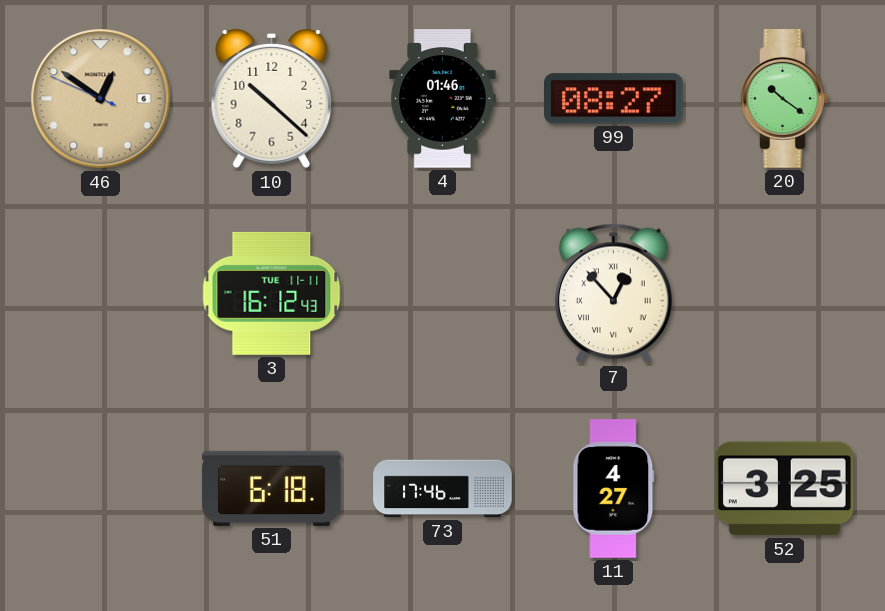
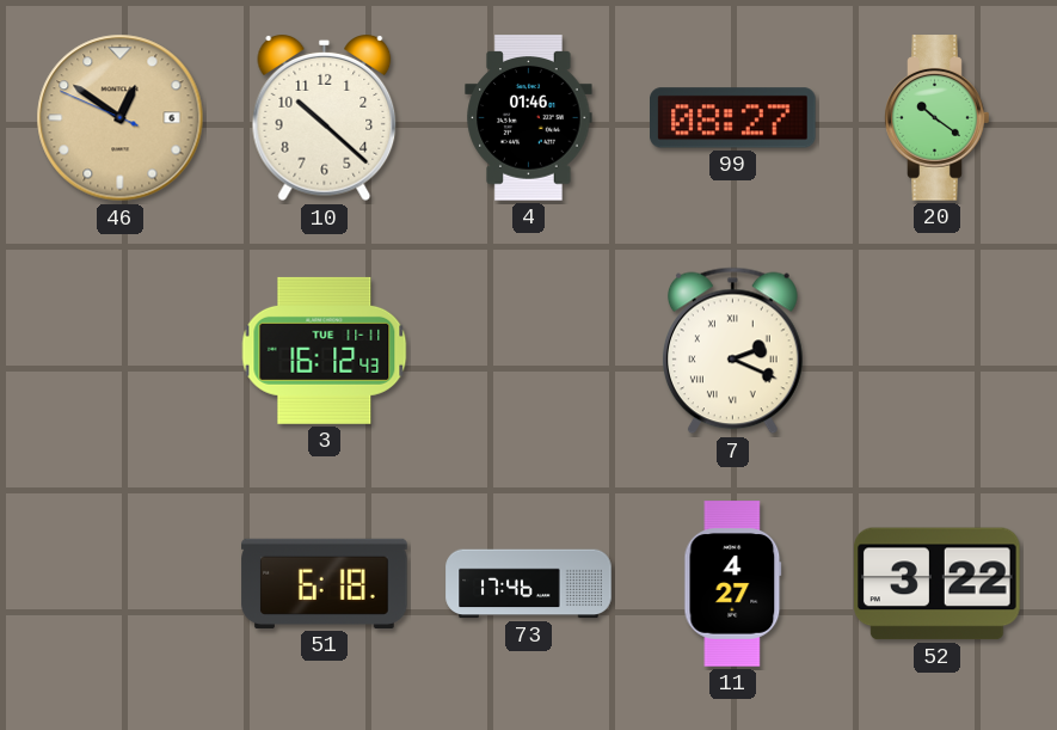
7: 12:53 -> 2:19 (732, 351)
52: 3:25 -> 3:22 (938, 584)
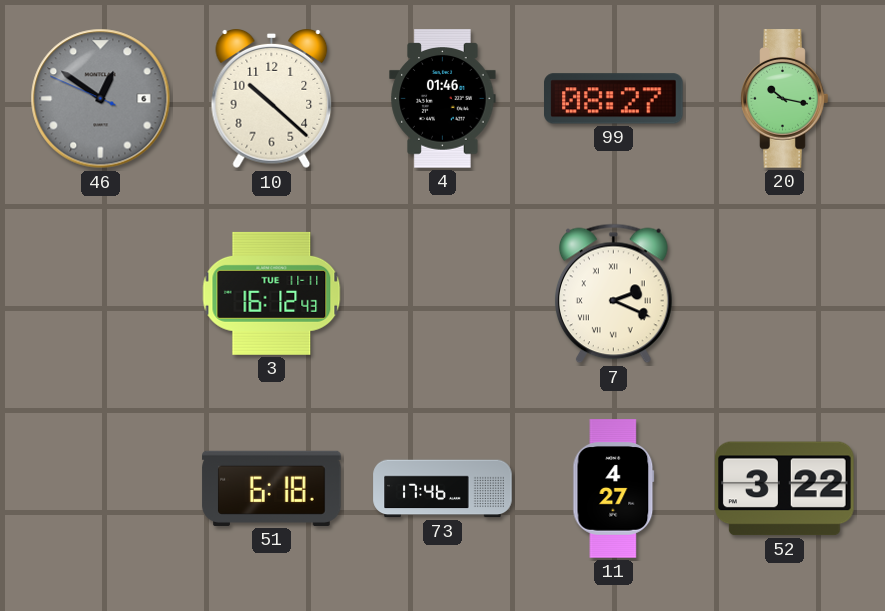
46 dial: champagne -> grey (101, 99)
20: 10:21 -> 10:17 (785, 99)
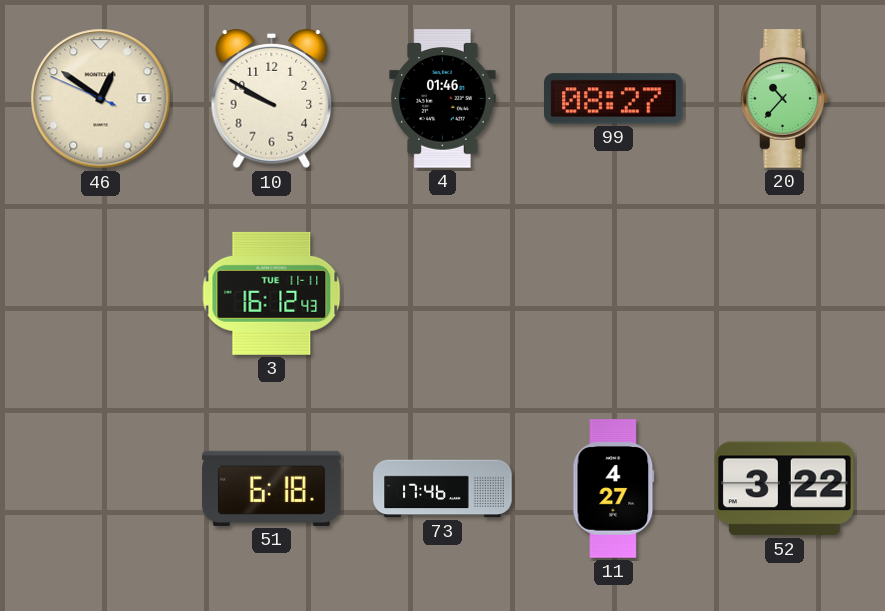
46 dial: grey -> cream (101, 99)
10: 10:22 -> 9:50 (272, 100)
20: 10:17 -> 10:37 (785, 99)
7: 2:19 -> none (613, 294)
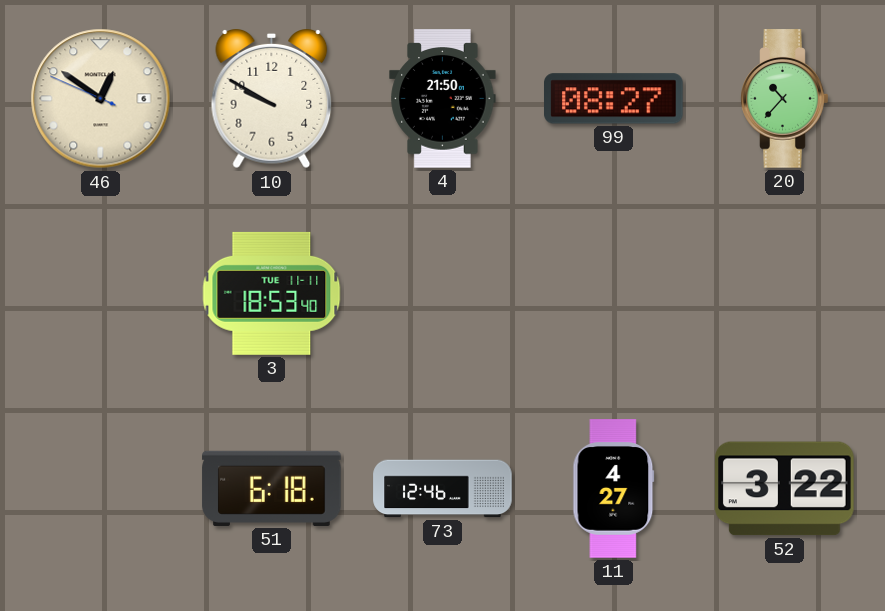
4: 01:46 -> 21:50 (443, 99)
3: 16:12 -> 18:53 (272, 293)
73: 17:46 -> 12:46 (443, 489)
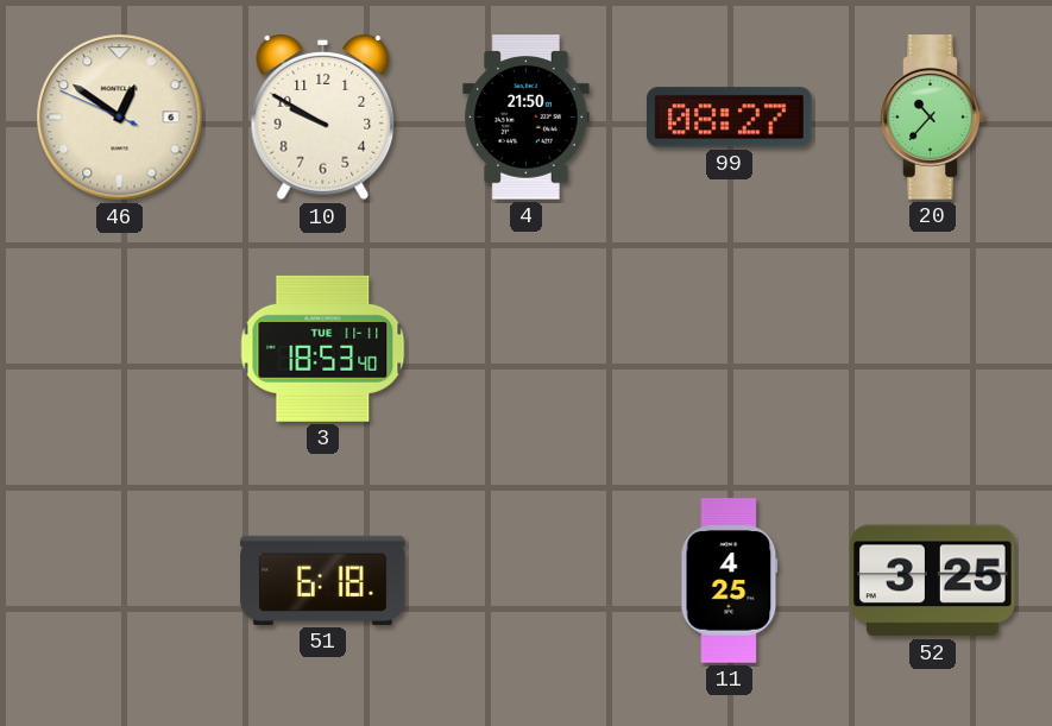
73: 12:46 -> none (443, 489)
11: 4:27 -> 4:25 (730, 581)
52: 3:22 -> 3:25 (933, 581)
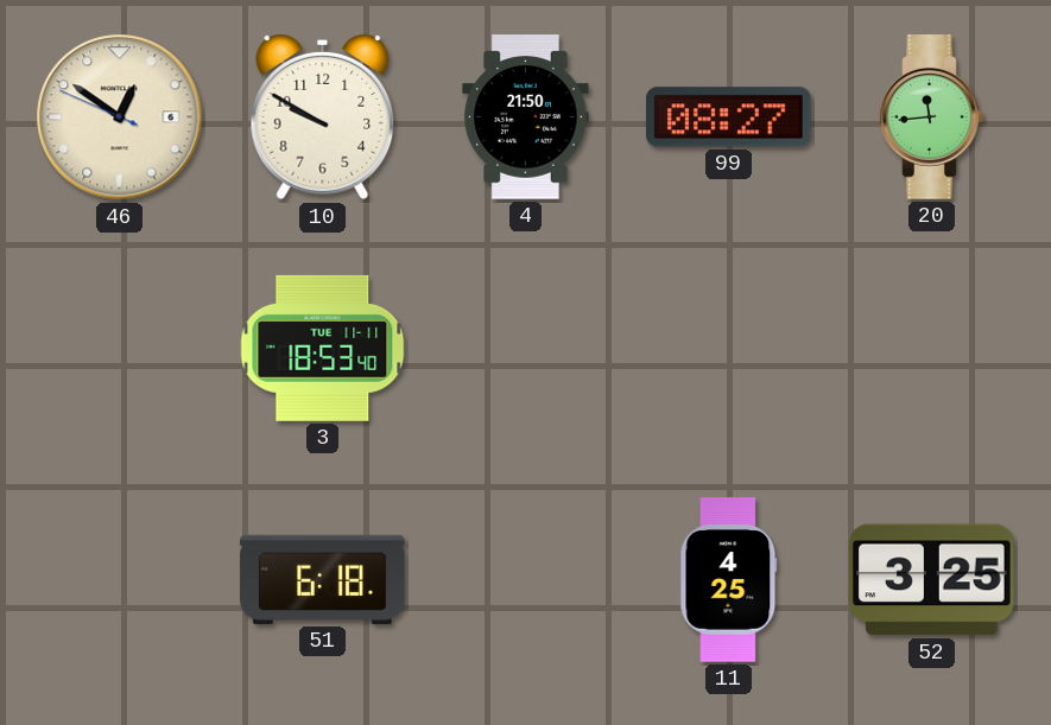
20: 10:37 -> 11:44 (932, 117)
